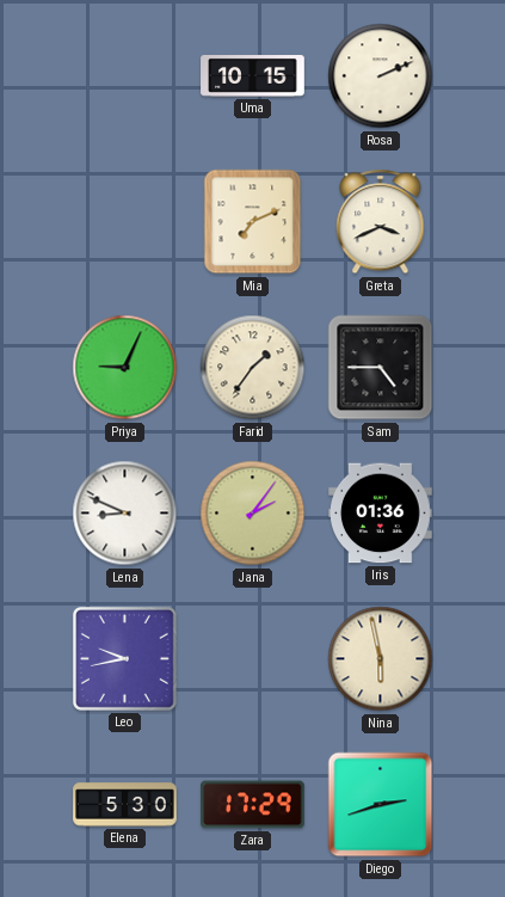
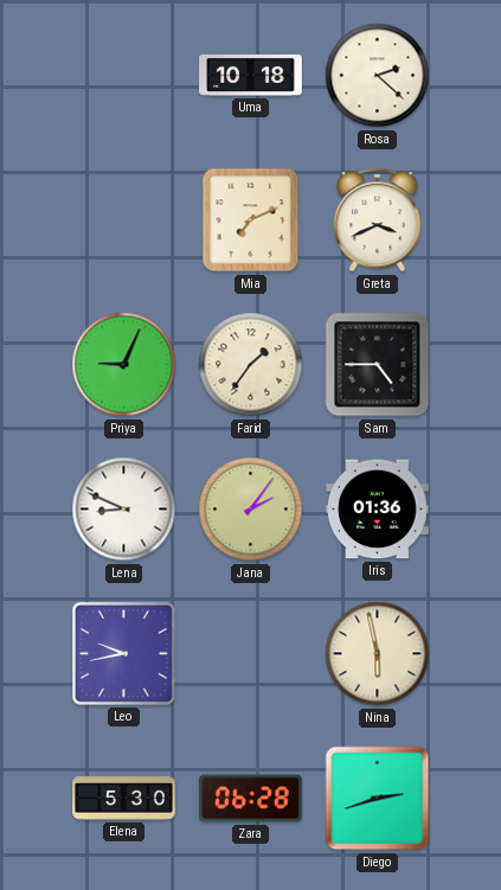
Uma: 10:15 -> 10:18 (251, 76)
Rosa: 2:11 -> 2:22 (378, 76)
Zara: 17:29 -> 06:28 (251, 799)
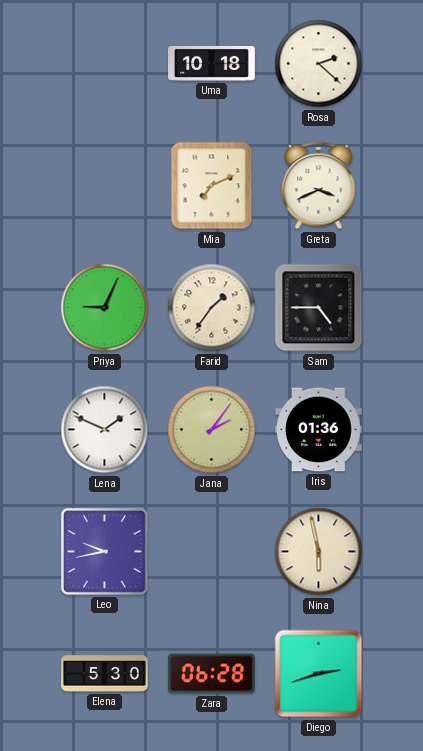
Lena: 8:49 -> 1:49 (105, 430)
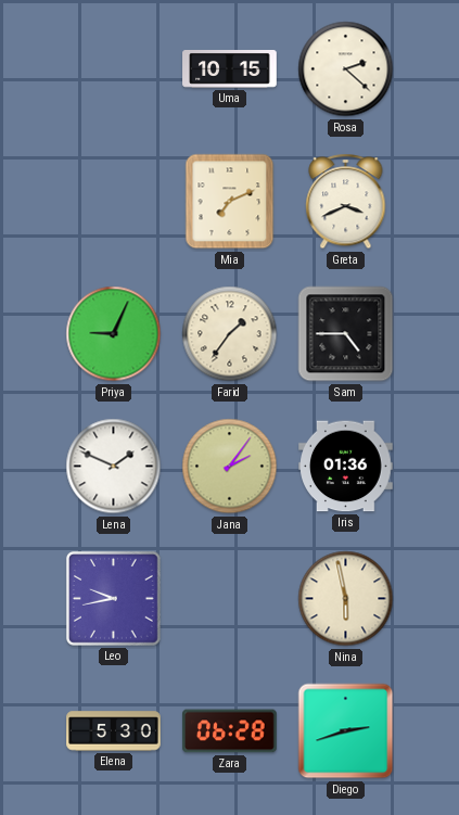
Uma: 10:18 -> 10:15 (230, 69)
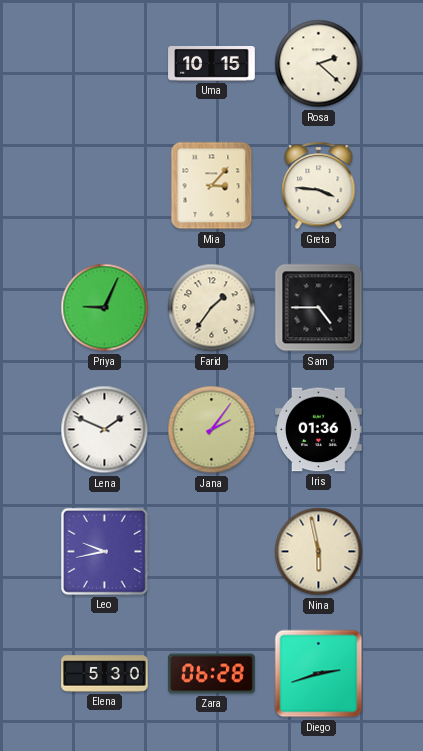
Mia: 7:11 -> 3:07 (212, 186)
Greta: 3:41 -> 3:46 (319, 186)
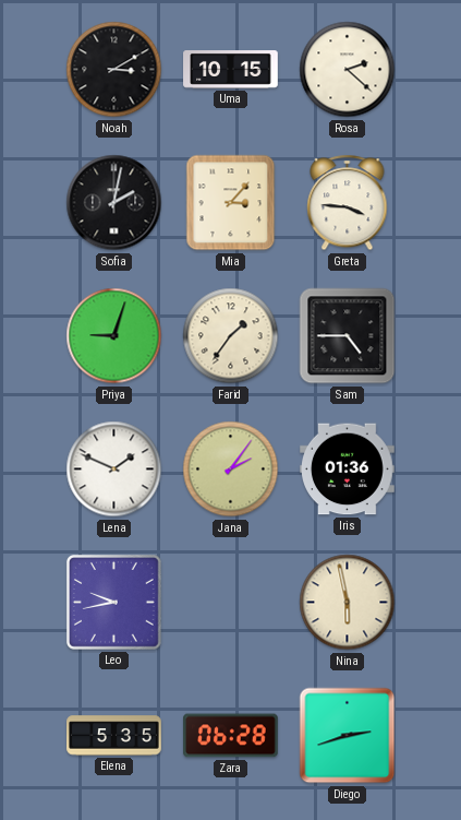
Noah: none -> 3:10 (114, 70)
Sofia: none -> 2:02 (114, 203)
Priya: 9:04 -> 9:03 (114, 336)
Elena: 5:30 -> 5:35 (114, 736)
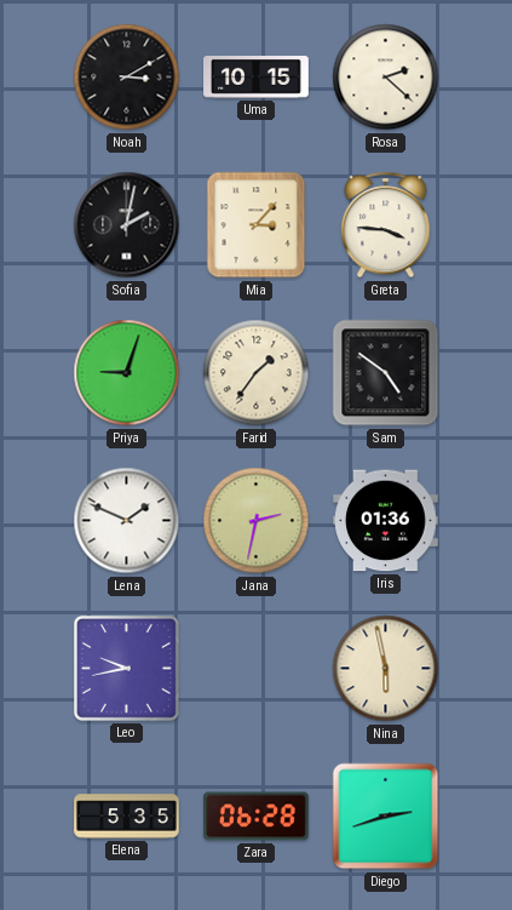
Sam: 4:45 -> 4:51 (386, 373)
Jana: 2:06 -> 2:32 (257, 521)
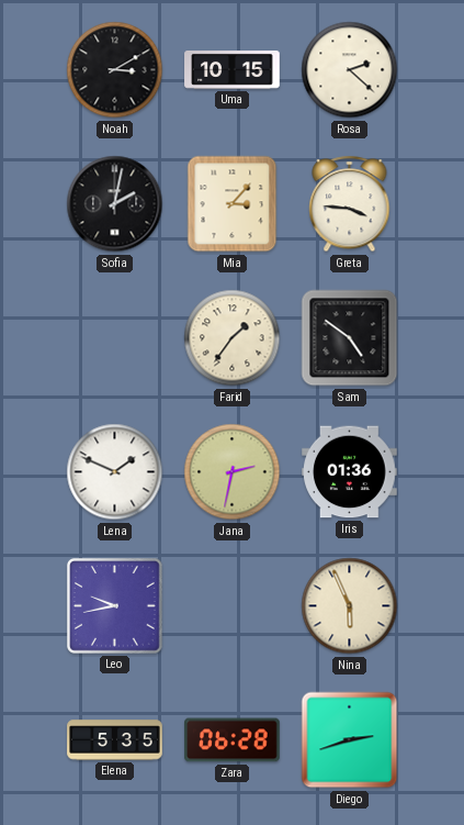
Priya: 9:03 -> none (127, 373)
Nina: 5:58 -> 5:56 (350, 606)
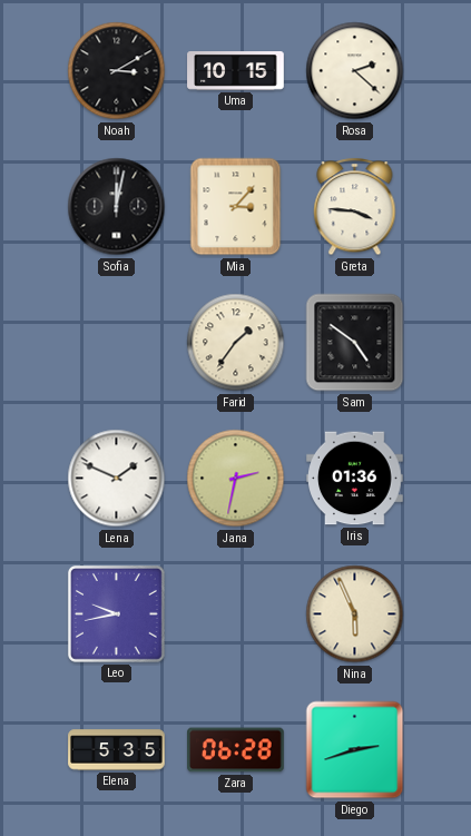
Sofia: 2:02 -> 12:02 (117, 207)
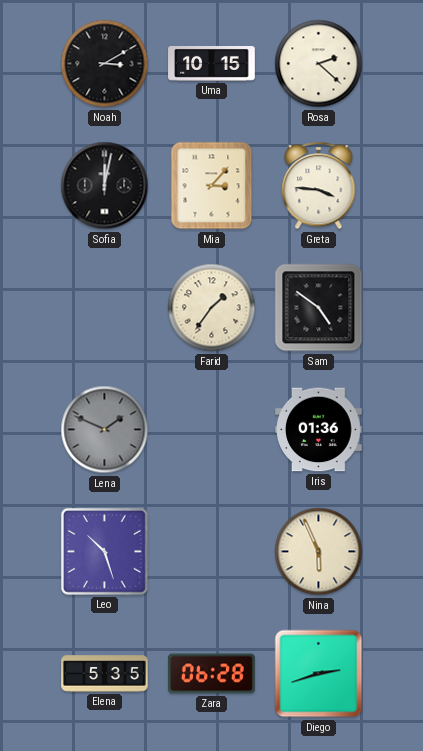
Lena dial: white -> grey (105, 430)
Jana: 2:32 -> none (236, 479)
Leo: 9:43 -> 10:27 (104, 551)
